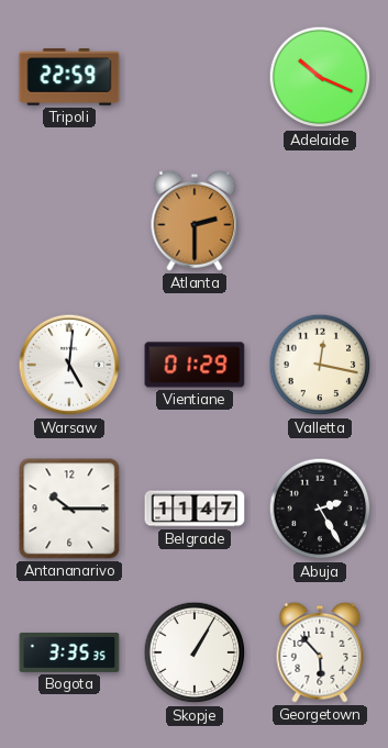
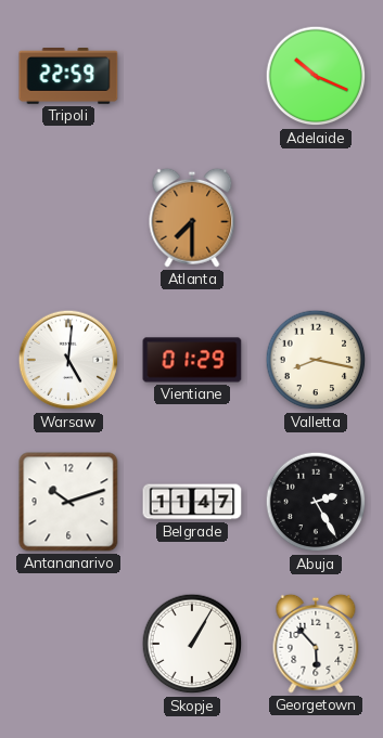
Atlanta: 2:30 -> 7:30 (192, 218)
Valletta: 12:17 -> 8:17 (316, 360)
Antananarivo: 10:15 -> 10:12 (68, 502)
Bogota: 3:35 -> none (69, 654)
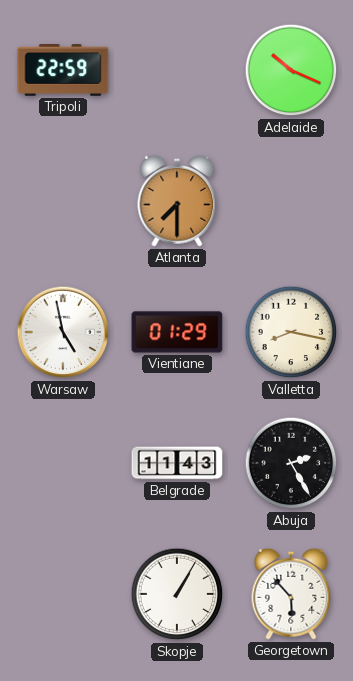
Warsaw: 5:01 -> 4:58 (63, 332)
Antananarivo: 10:12 -> none (68, 502)
Belgrade: 11:47 -> 11:43 (177, 463)
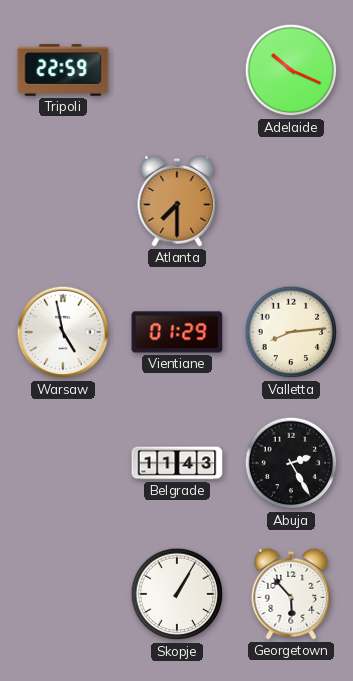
Valletta: 8:17 -> 8:14 (291, 332)
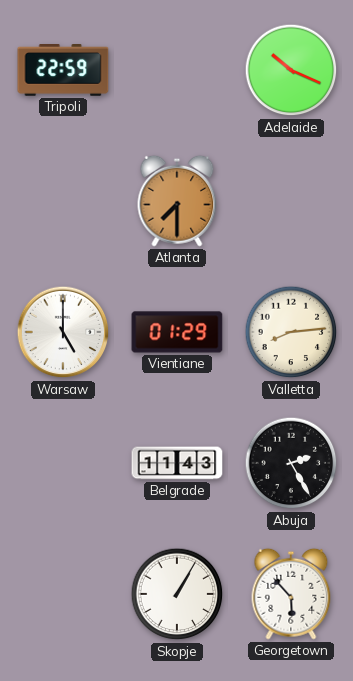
Warsaw: 4:58 -> 5:00 (63, 332)
